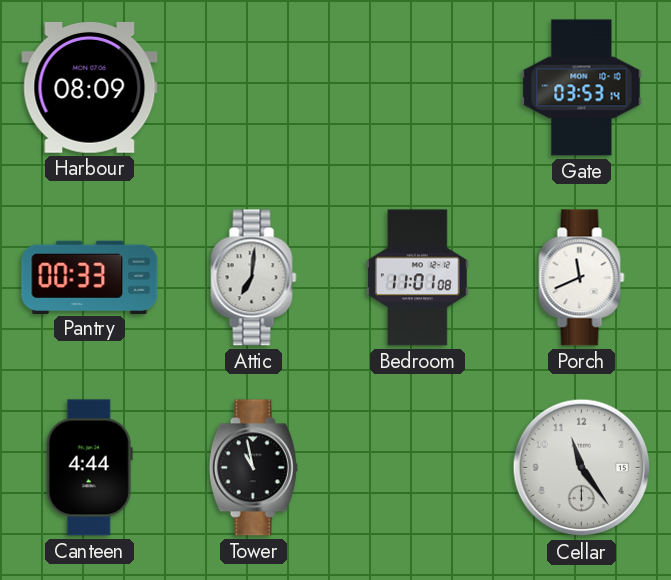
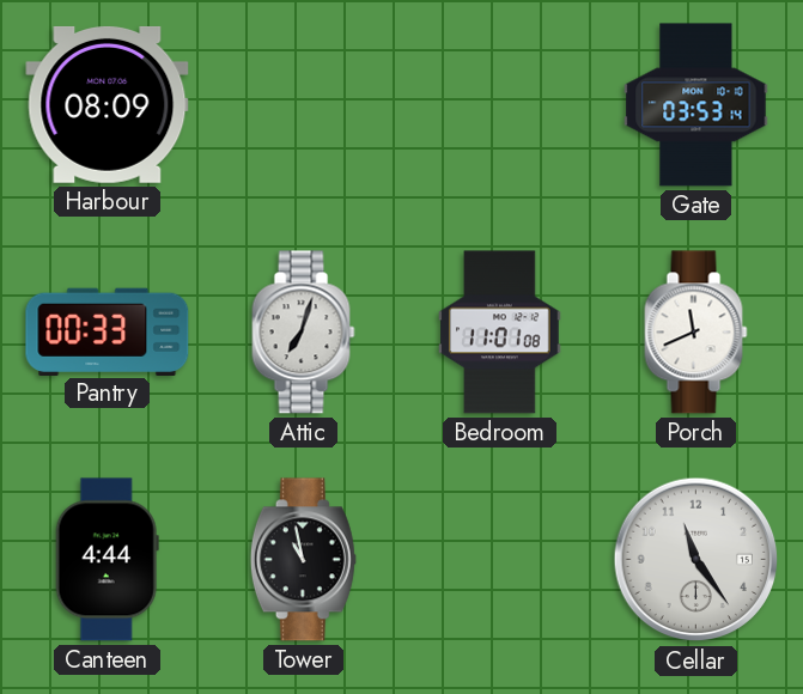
Attic: 7:01 -> 7:03 (304, 333)
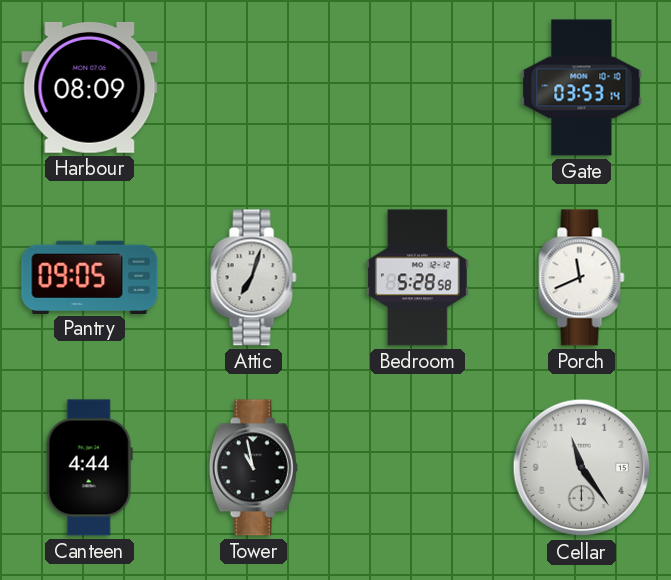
Pantry: 00:33 -> 09:05 (90, 277)
Bedroom: 11:01 -> 5:28 (418, 278)
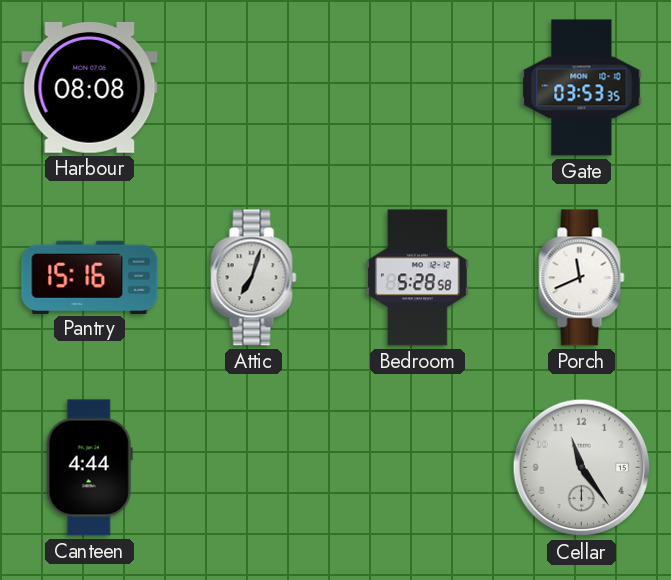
Harbour: 08:09 -> 08:08 (90, 87)
Gate: 03:53:14 -> 03:53:35 (582, 88)
Pantry: 09:05 -> 15:16 (90, 277)
Tower: 10:58 -> none (253, 468)
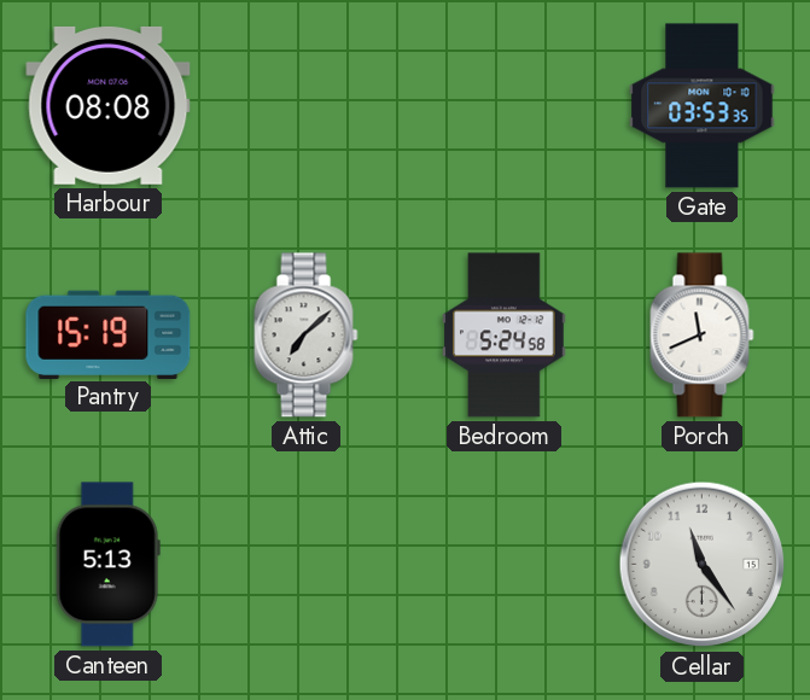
Pantry: 15:16 -> 15:19 (109, 334)
Attic: 7:03 -> 7:08 (307, 336)
Bedroom: 5:28 -> 5:24 (505, 336)
Canteen: 4:44 -> 5:13 (107, 565)
